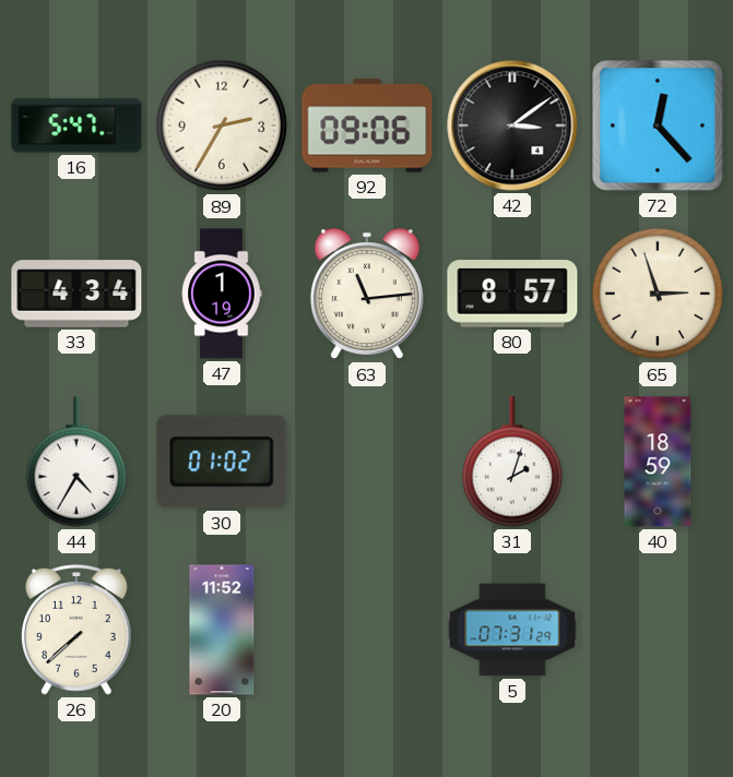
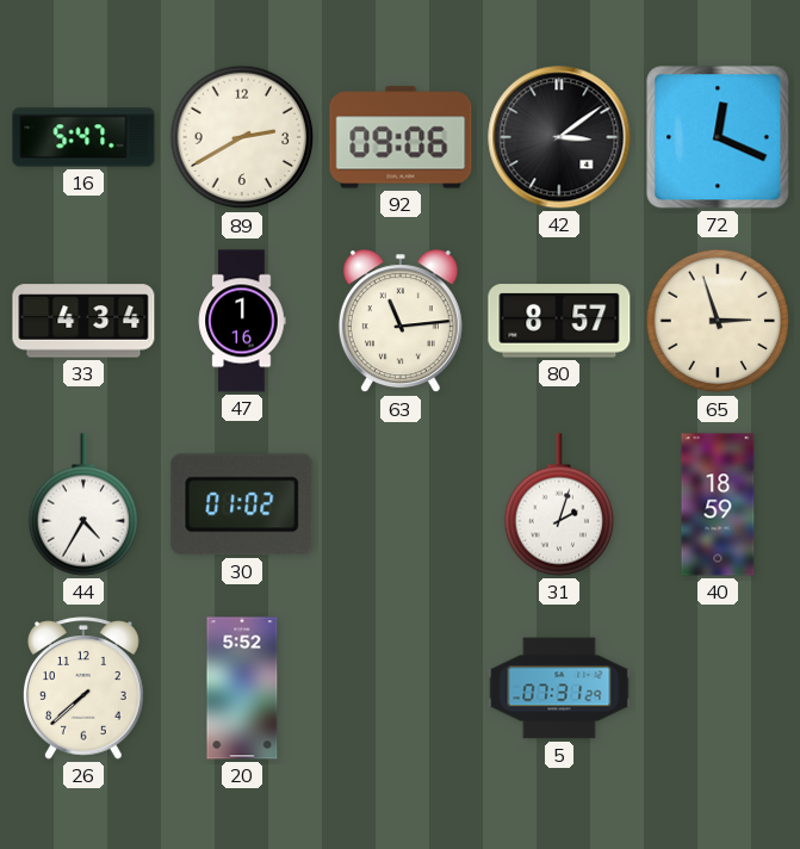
89: 2:35 -> 2:40 (242, 137)
72: 12:23 -> 12:19 (718, 137)
47: 1:19 -> 1:16 (242, 321)
20: 11:52 -> 5:52 (242, 688)
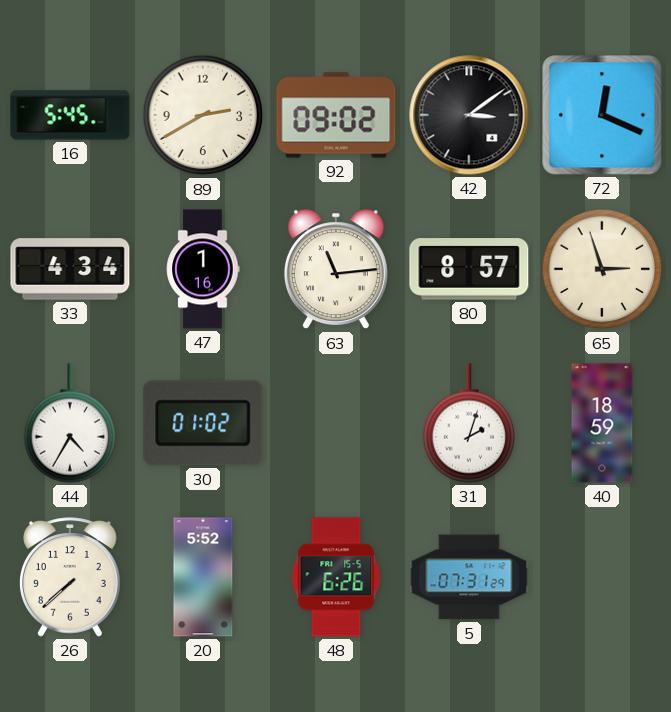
16: 5:47 -> 5:45 (70, 115)
92: 09:06 -> 09:02 (336, 115)
48: none -> 6:26 (336, 577)
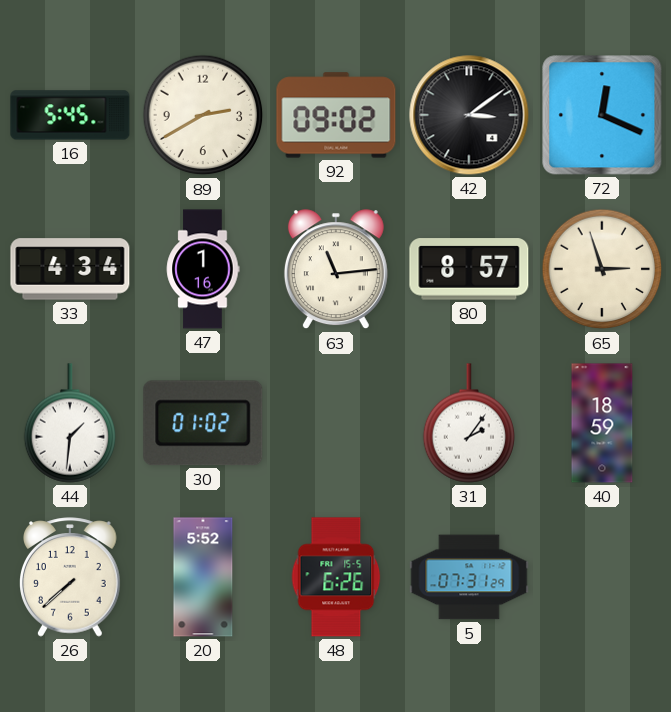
44: 4:35 -> 1:31 (70, 423)
31: 2:03 -> 2:06 (469, 423)
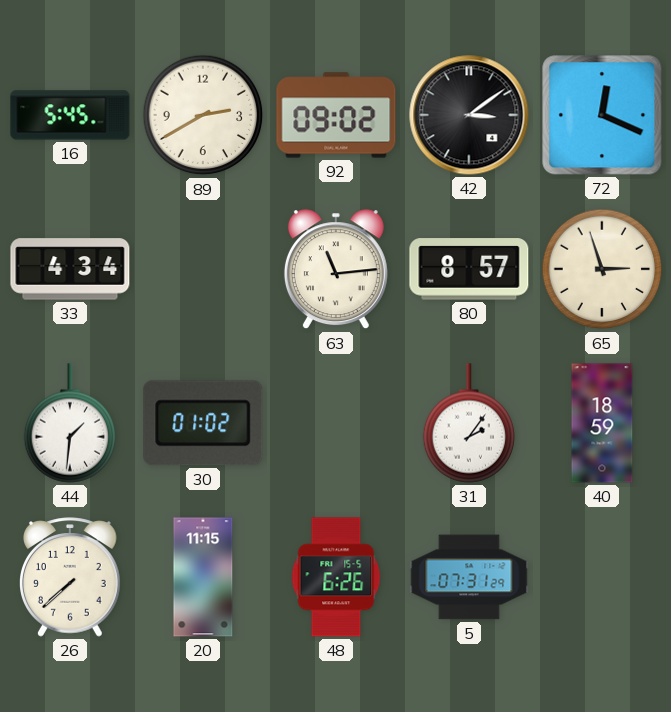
47: 1:16 -> none (203, 269)
20: 5:52 -> 11:15 (203, 577)
